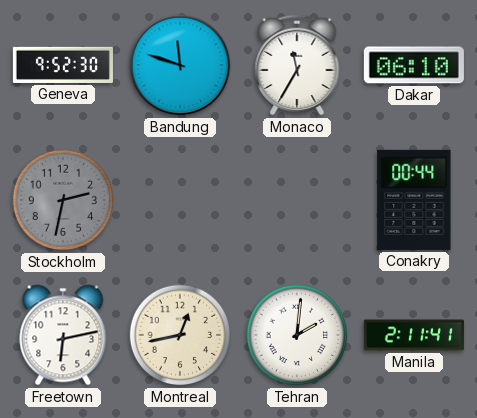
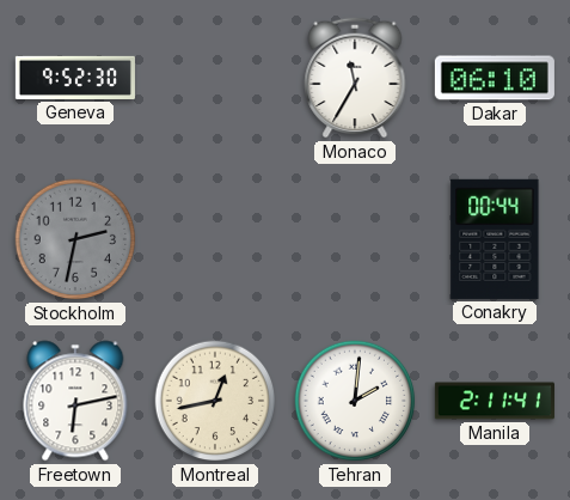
Bandung: 11:48 -> none (180, 65)
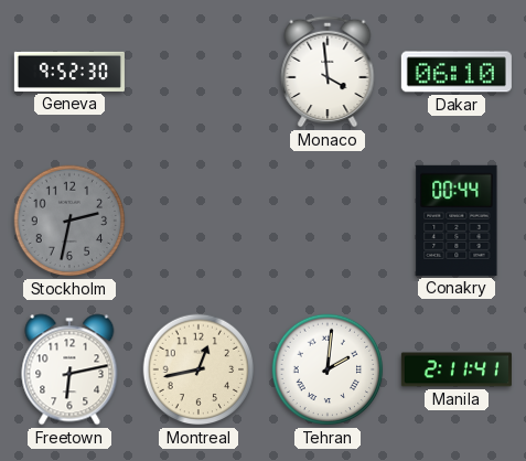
Monaco: 11:35 -> 3:59 (328, 72)
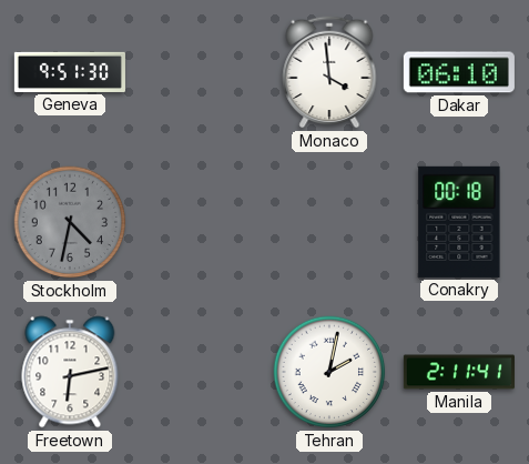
Geneva: 9:52 -> 9:51 (70, 72)
Stockholm: 2:32 -> 4:32 (70, 222)
Conakry: 00:44 -> 00:18 (459, 222)
Montreal: 12:43 -> none (198, 369)
Tehran: 2:01 -> 2:02 (329, 372)
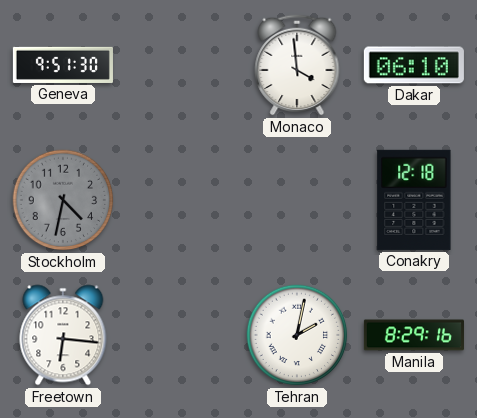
Conakry: 00:18 -> 12:18 (414, 200)
Freetown: 6:13 -> 6:16 (63, 335)
Manila: 2:11 -> 8:29 (414, 335)
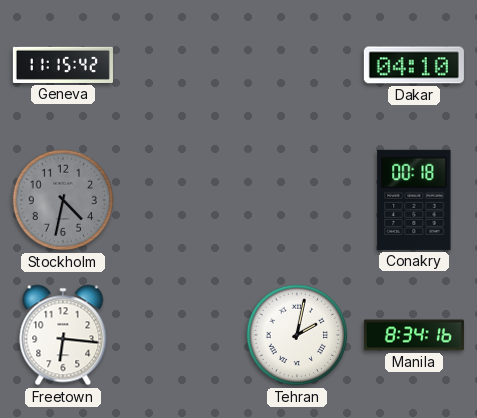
Geneva: 9:51 -> 11:15 (63, 65)
Monaco: 3:59 -> none (297, 65)
Dakar: 06:10 -> 04:10 (414, 65)
Conakry: 12:18 -> 00:18 (414, 200)
Manila: 8:29 -> 8:34 (414, 335)
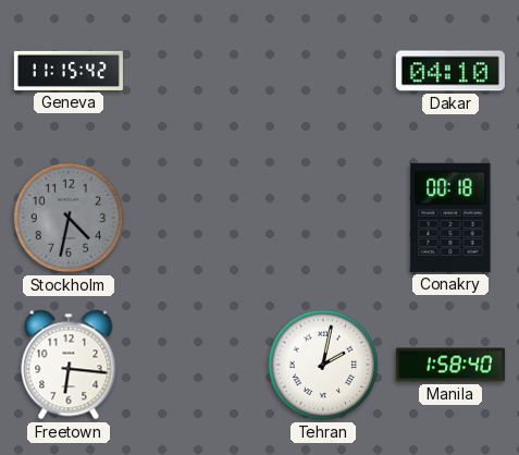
Manila: 8:34 -> 1:58 (450, 365)
